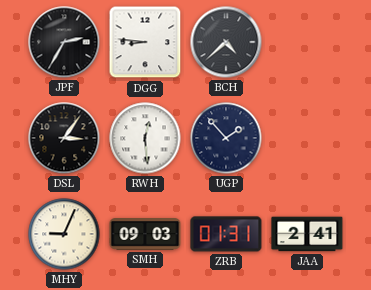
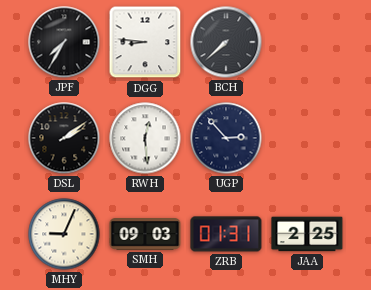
JPF: 2:35 -> 7:35 (64, 42)
BCH: 4:38 -> 7:38 (226, 42)
DSL: 3:06 -> 2:09 (64, 138)
UGP: 1:53 -> 2:53 (226, 138)
JAA: 2:41 -> 2:25 (307, 234)
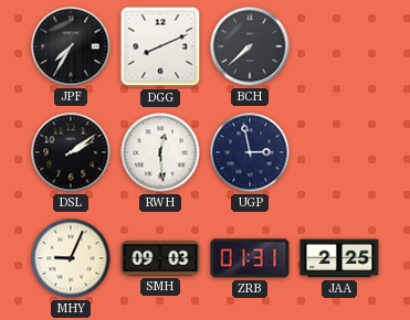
DGG: 8:46 -> 8:11 (160, 46)
UGP: 2:53 -> 2:58 (250, 152)
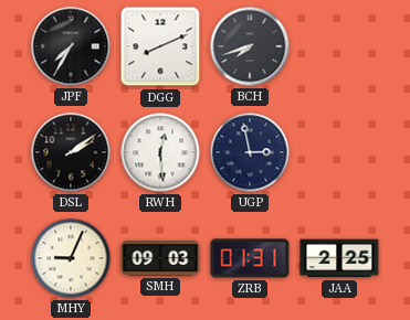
BCH: 7:38 -> 7:42 (250, 46)
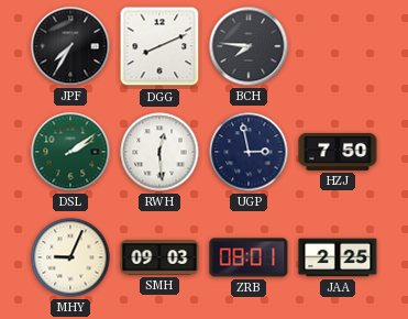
BCH: 7:42 -> 7:46 (249, 46)
DSL dial: black -> green (70, 152)
HZJ: none -> 7:50 (338, 152)
ZRB: 01:31 -> 08:01 (249, 257)
